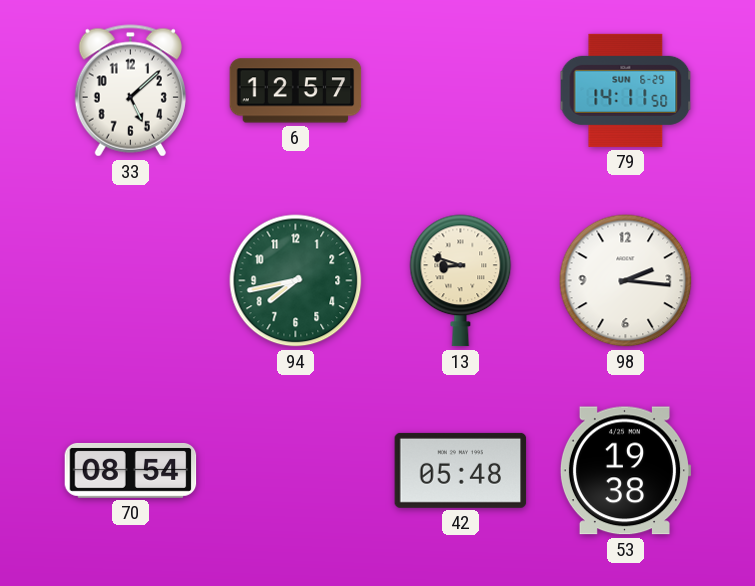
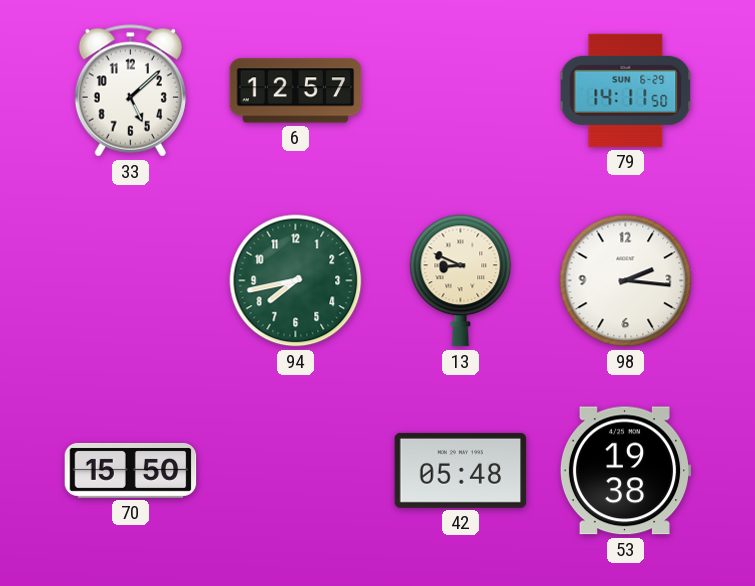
13: 8:48 -> 8:49 (461, 281)
70: 08:54 -> 15:50 (131, 470)
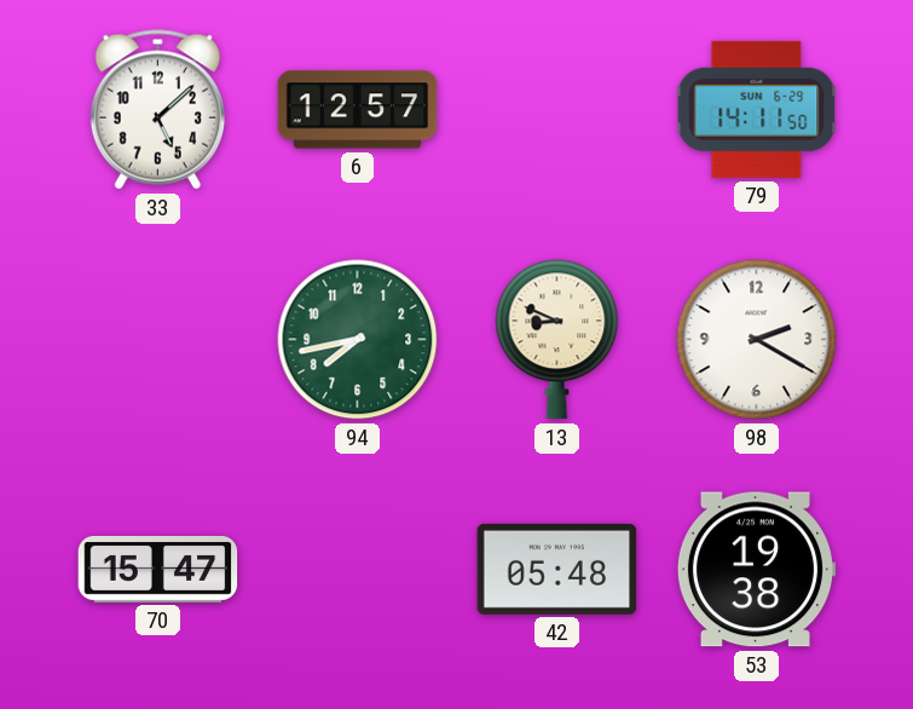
98: 2:16 -> 2:20 (757, 340)
70: 15:50 -> 15:47 (158, 569)
